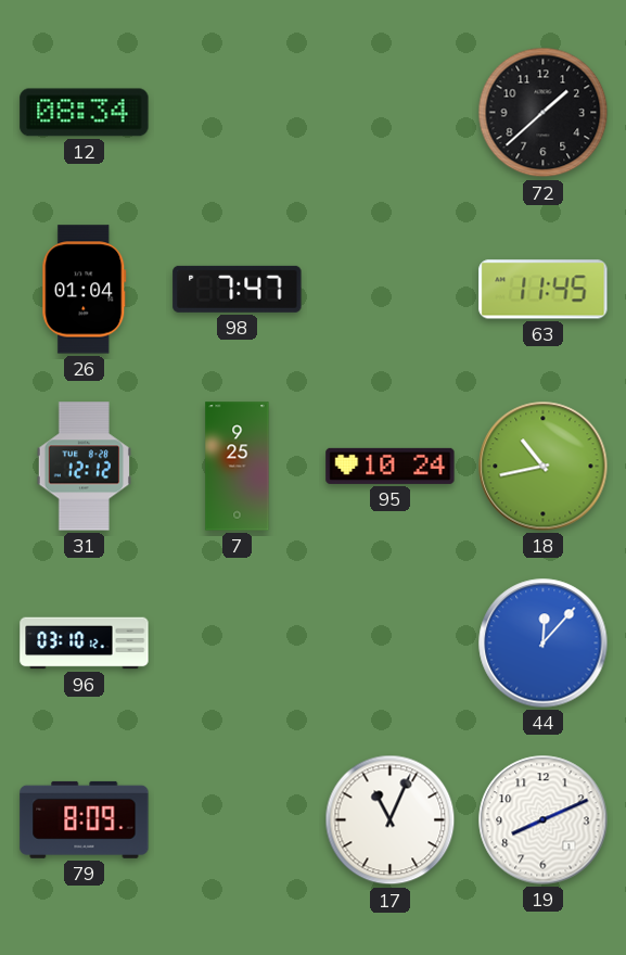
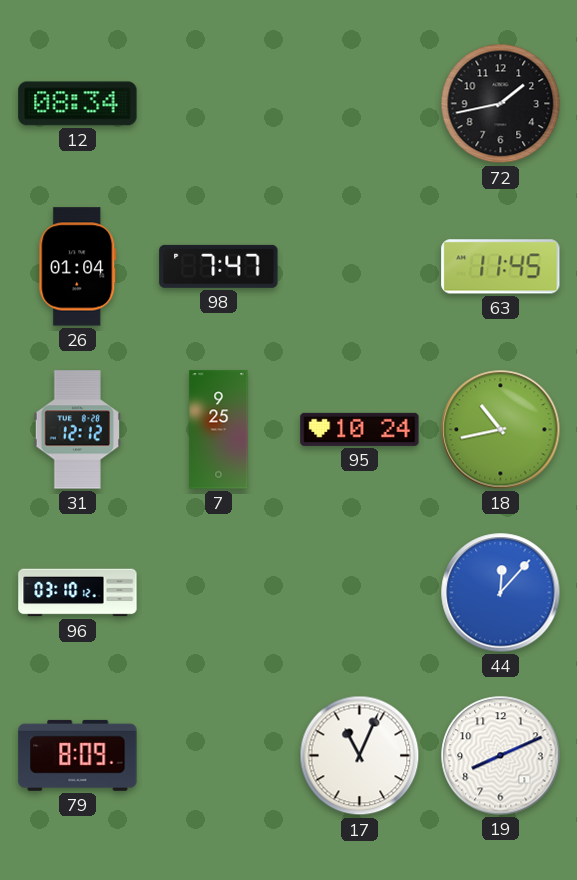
72: 1:38 -> 1:43 (501, 104)
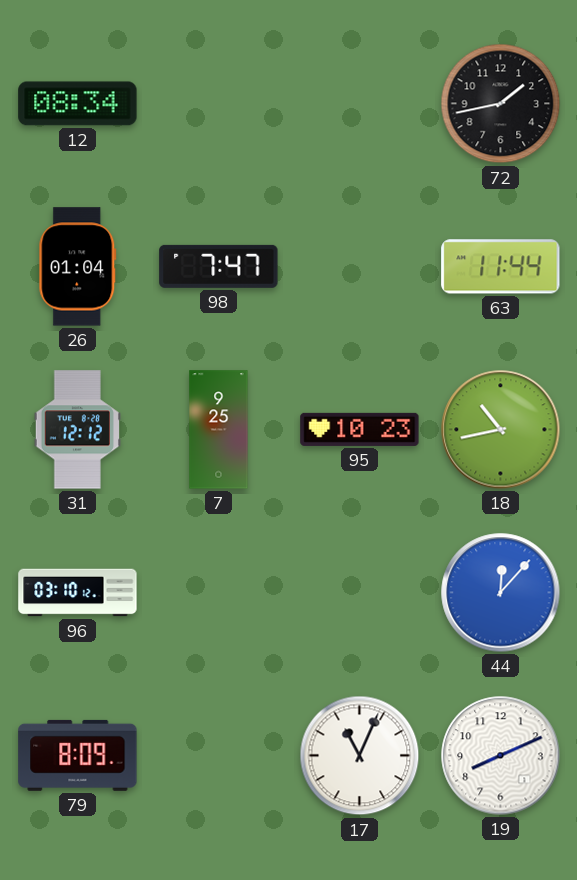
63: 11:45 -> 11:44 (501, 267)
95: 10:24 -> 10:23 (360, 429)
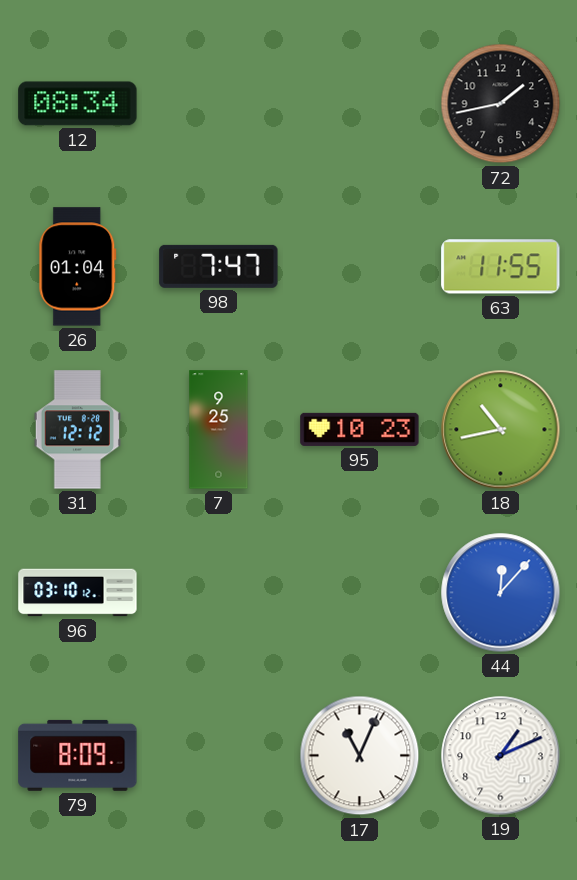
63: 11:44 -> 11:55 (501, 267)
19: 8:11 -> 1:11 (501, 756)
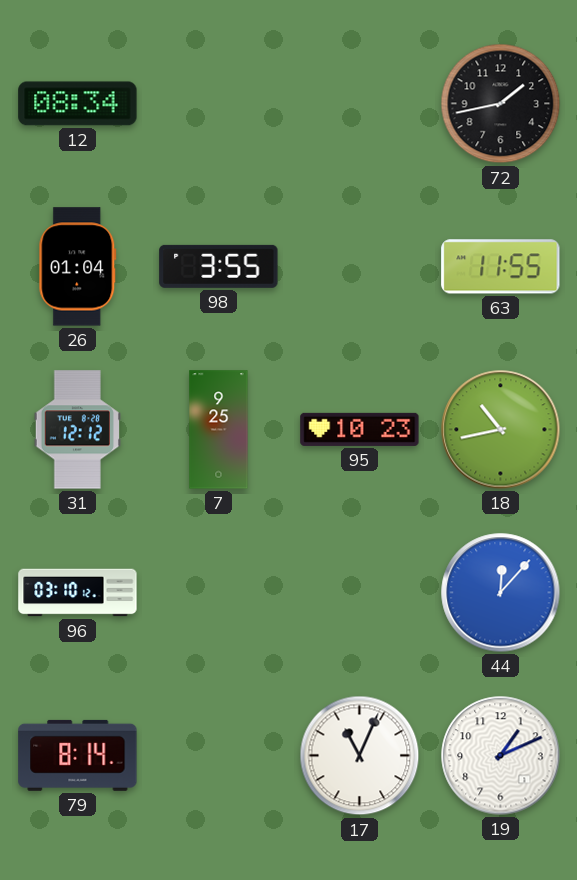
98: 7:47 -> 3:55 (219, 266)
79: 8:09 -> 8:14 (78, 755)
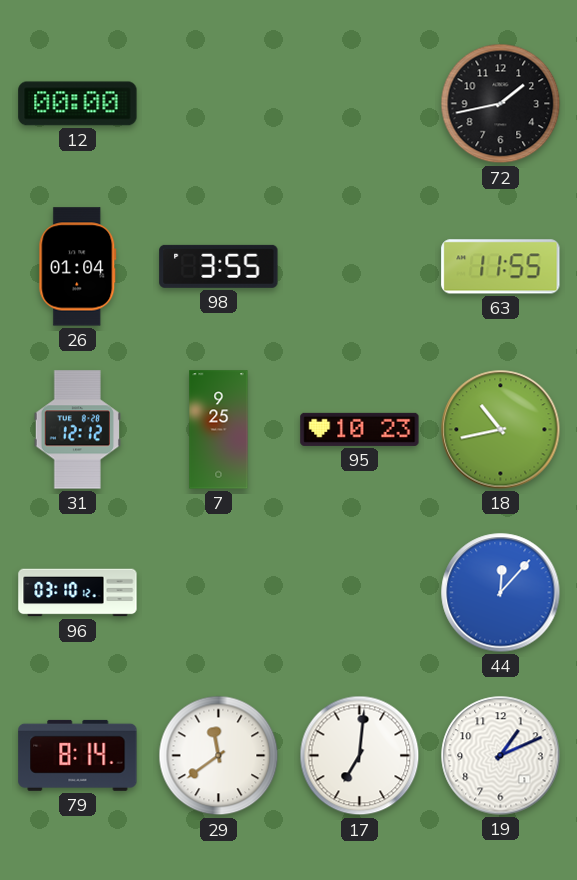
12: 08:34 -> 00:00 (78, 104)
29: none -> 11:39 (219, 756)
17: 11:04 -> 7:01 (360, 756)
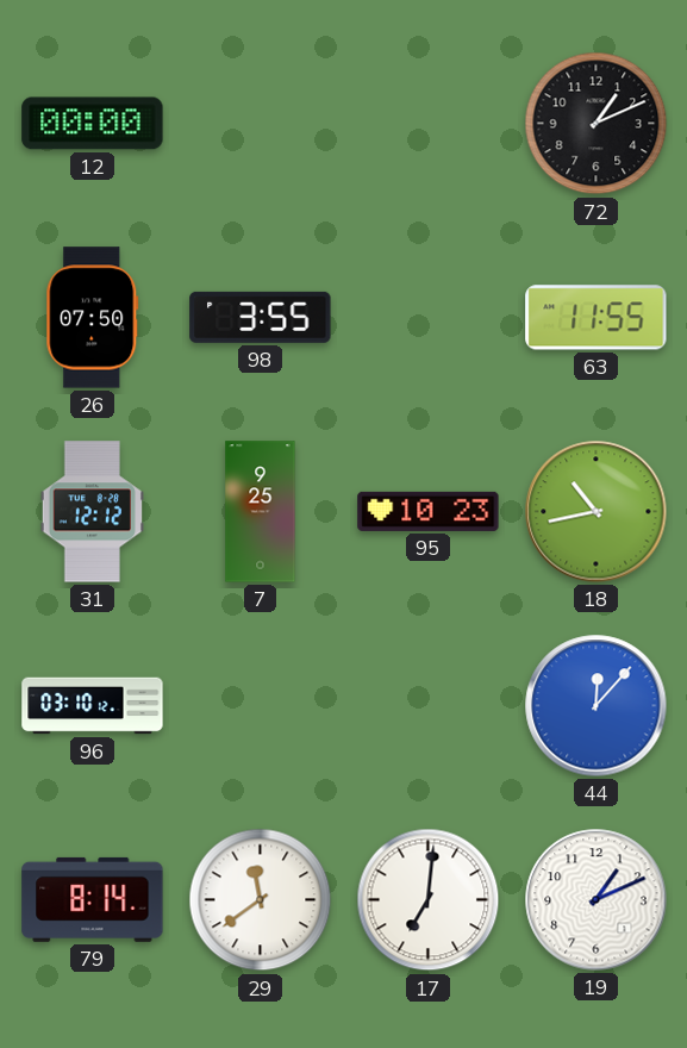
72: 1:43 -> 1:11 (597, 124)
26: 01:04 -> 07:50 (93, 318)
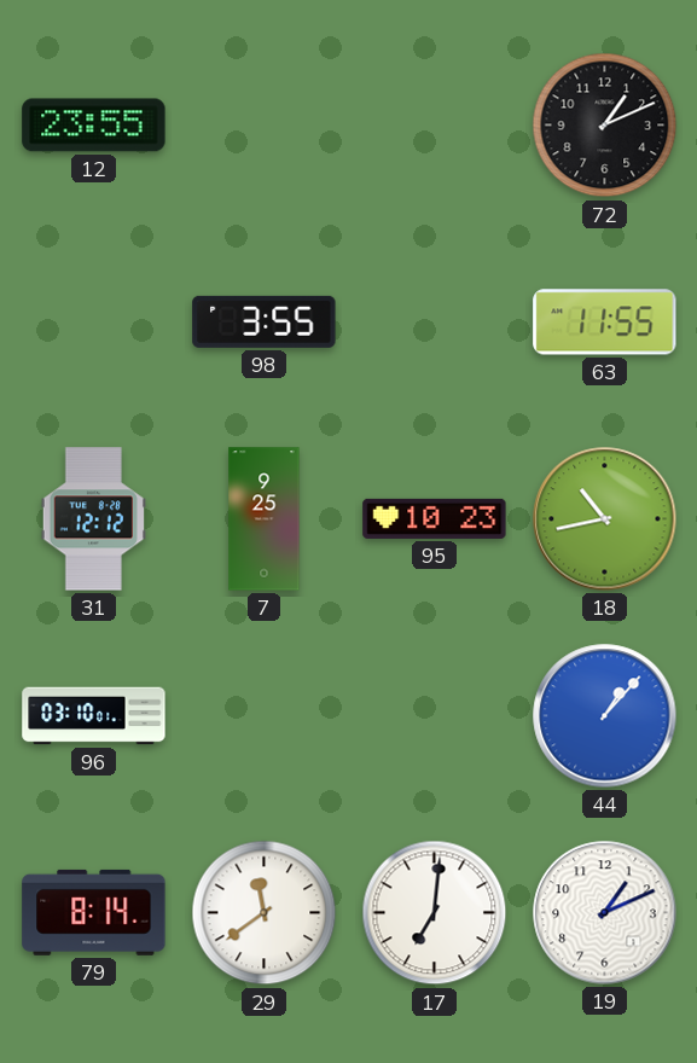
12: 00:00 -> 23:55 (94, 126)
26: 07:50 -> none (93, 318)
96: 03:10:12 -> 03:10:01 (94, 716)
44: 12:07 -> 1:07 (605, 716)
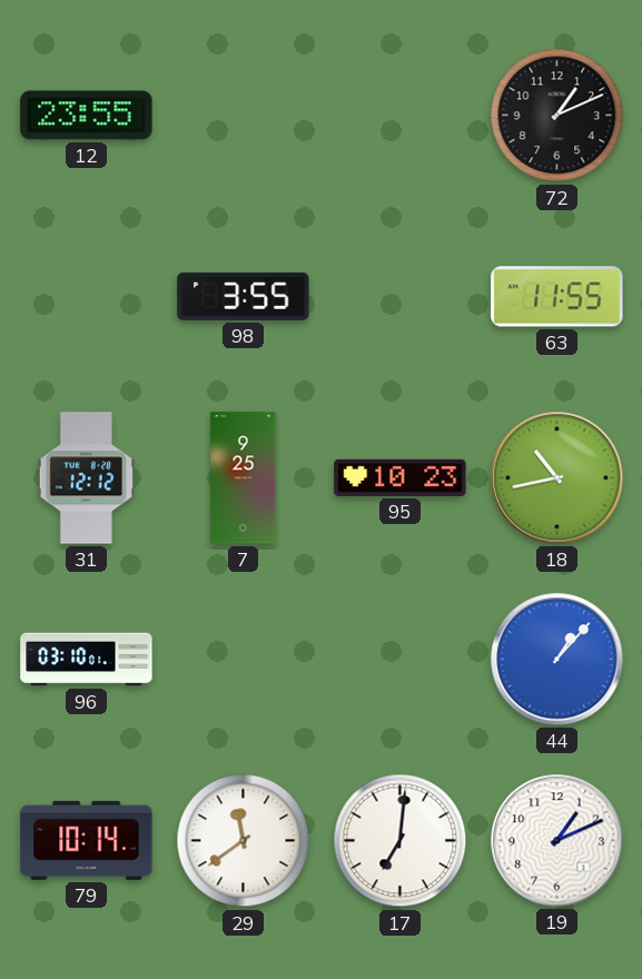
79: 8:14 -> 10:14 (87, 840)
